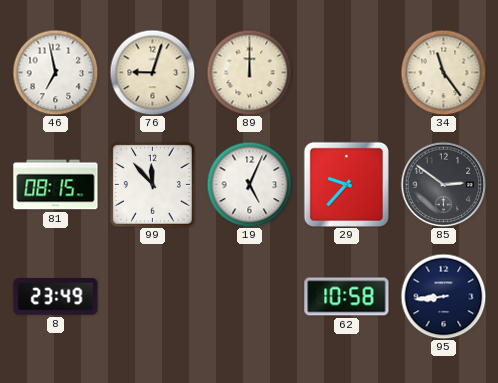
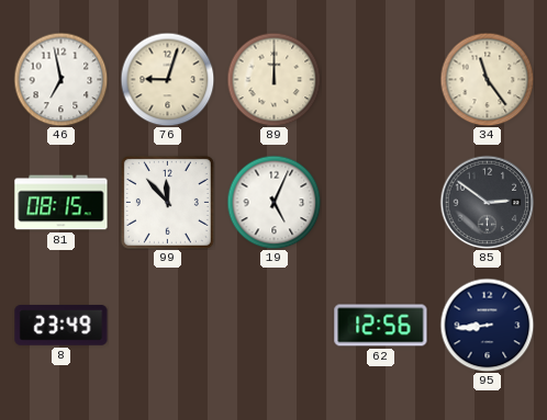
29: 9:37 -> none (346, 184)
62: 10:58 -> 12:56 (381, 326)
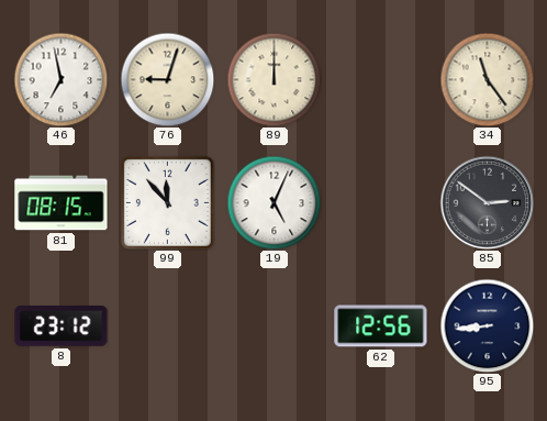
8: 23:49 -> 23:12 (62, 326)
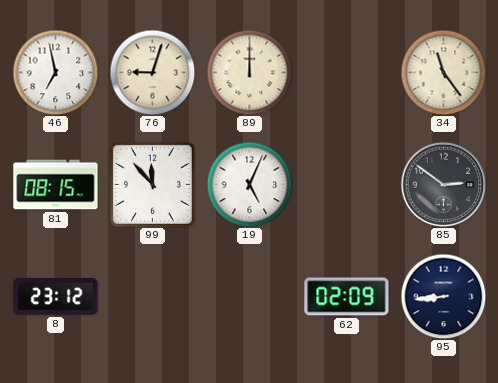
62: 12:56 -> 02:09 (347, 297)
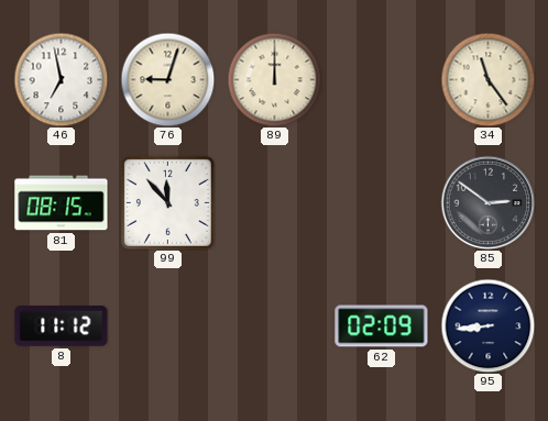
19: 5:04 -> none (249, 184)
8: 23:12 -> 11:12 (62, 326)
